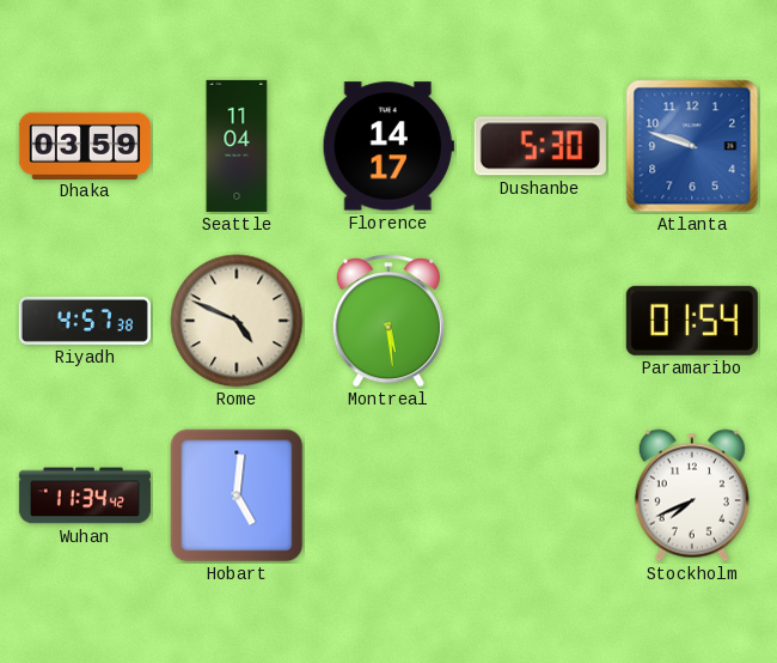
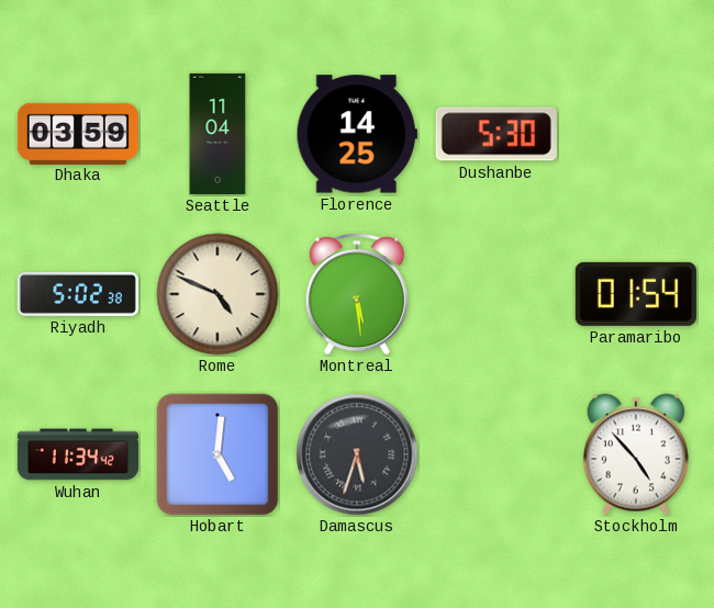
Florence: 14:17 -> 14:25 (357, 134)
Atlanta: 9:48 -> none (692, 146)
Riyadh: 4:57 -> 5:02 (78, 294)
Damascus: none -> 5:33 (357, 454)
Stockholm: 7:41 -> 4:53 (636, 454)
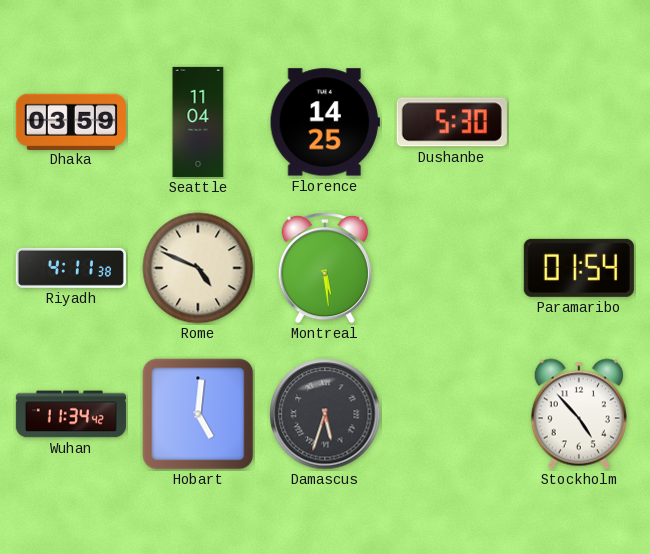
Riyadh: 5:02 -> 4:11 (71, 268)
